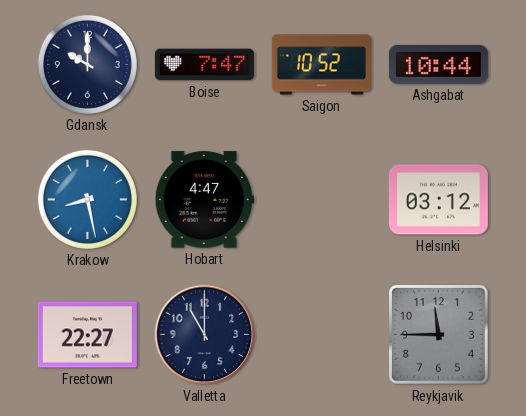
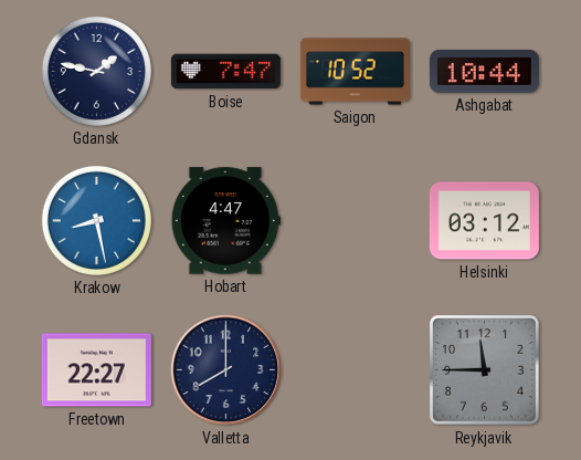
Gdansk: 10:00 -> 1:47 (96, 71)
Valletta: 11:00 -> 8:00 (226, 370)
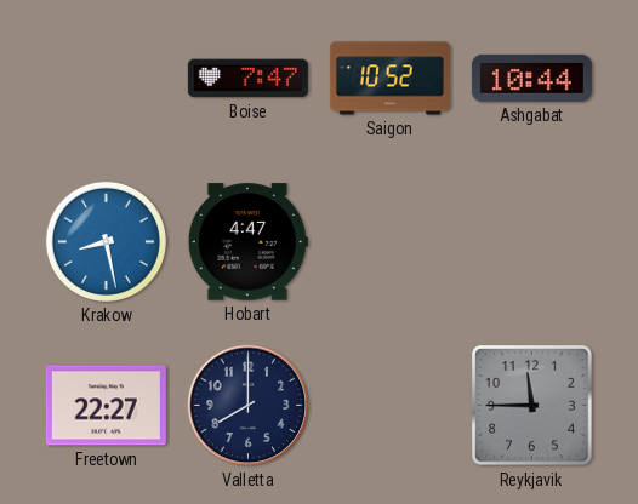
Gdansk: 1:47 -> none (96, 71)
Helsinki: 03:12 -> none (484, 221)
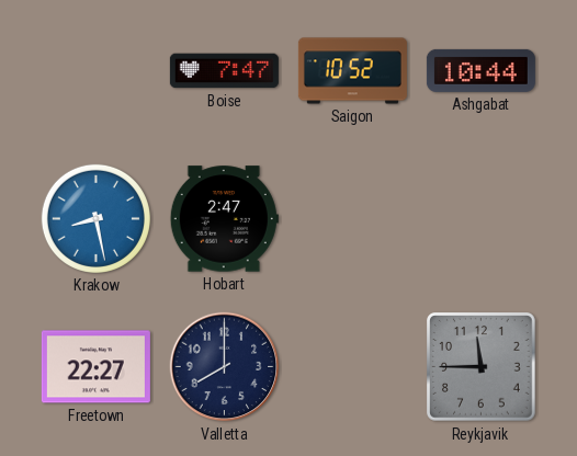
Hobart: 4:47 -> 2:47 (224, 219)
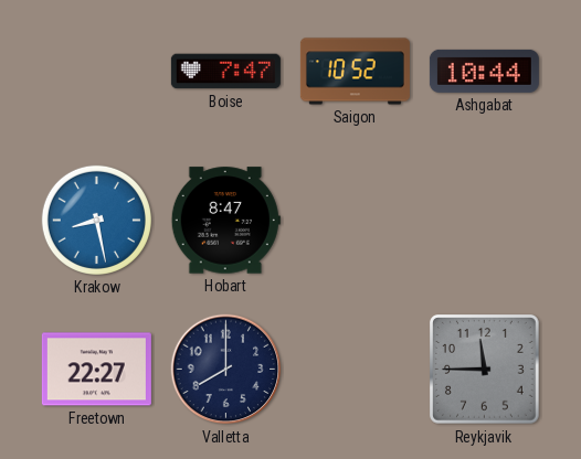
Hobart: 2:47 -> 8:47 (225, 221)
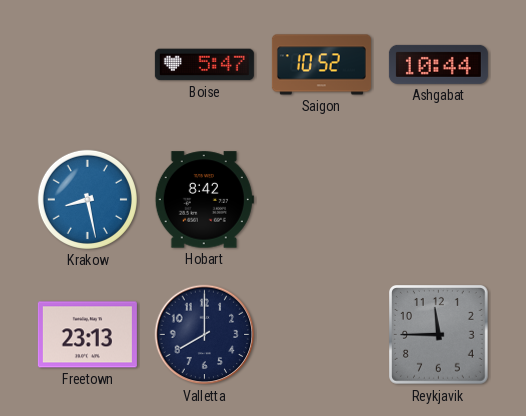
Boise: 7:47 -> 5:47 (204, 65)
Hobart: 8:47 -> 8:42 (204, 200)
Freetown: 22:27 -> 23:13 (87, 335)
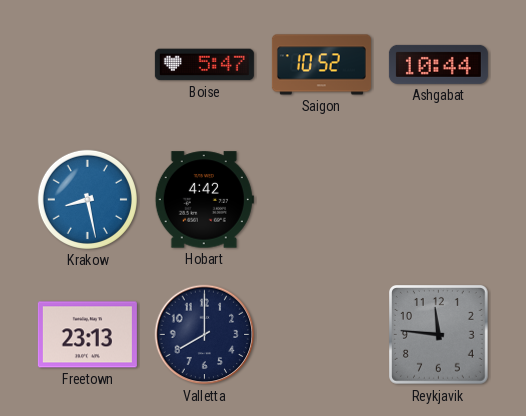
Hobart: 8:42 -> 4:42 (204, 200)
Reykjavik: 11:45 -> 11:46 (439, 335)
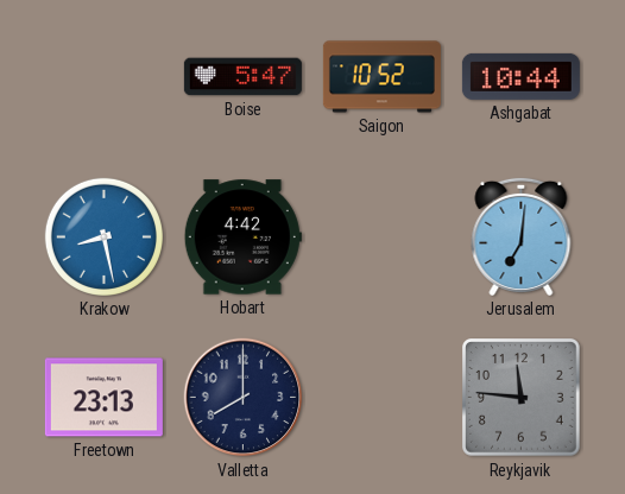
Jerusalem: none -> 7:01 (522, 236)
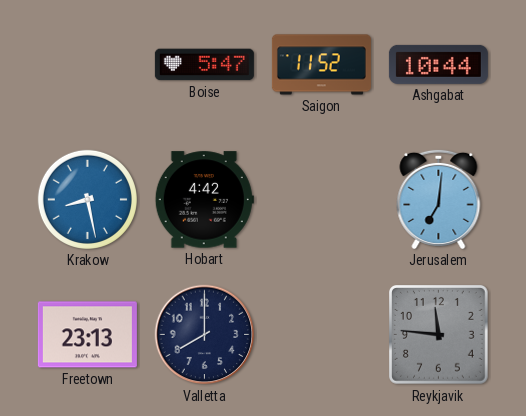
Saigon: 10:52 -> 11:52 (321, 65)
